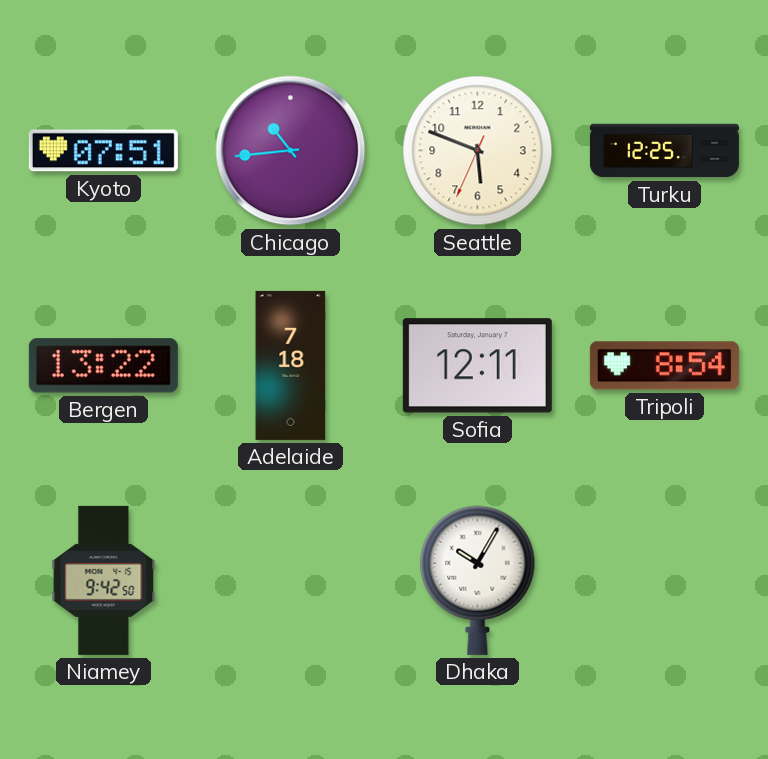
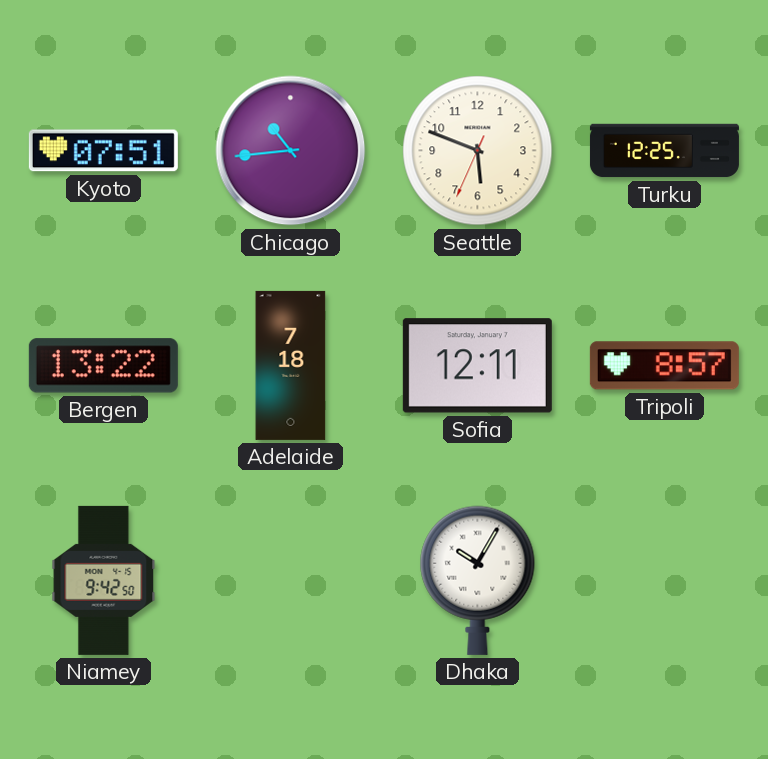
Tripoli: 8:54 -> 8:57 (664, 366)
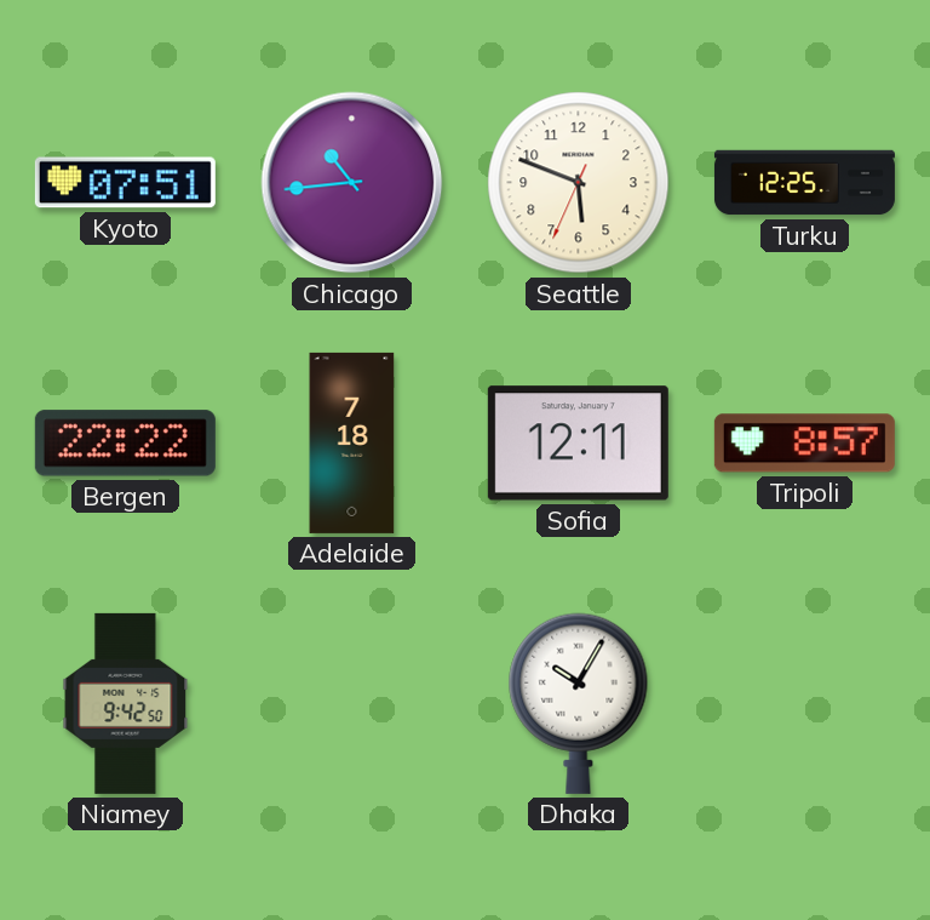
Bergen: 13:22 -> 22:22 (125, 444)
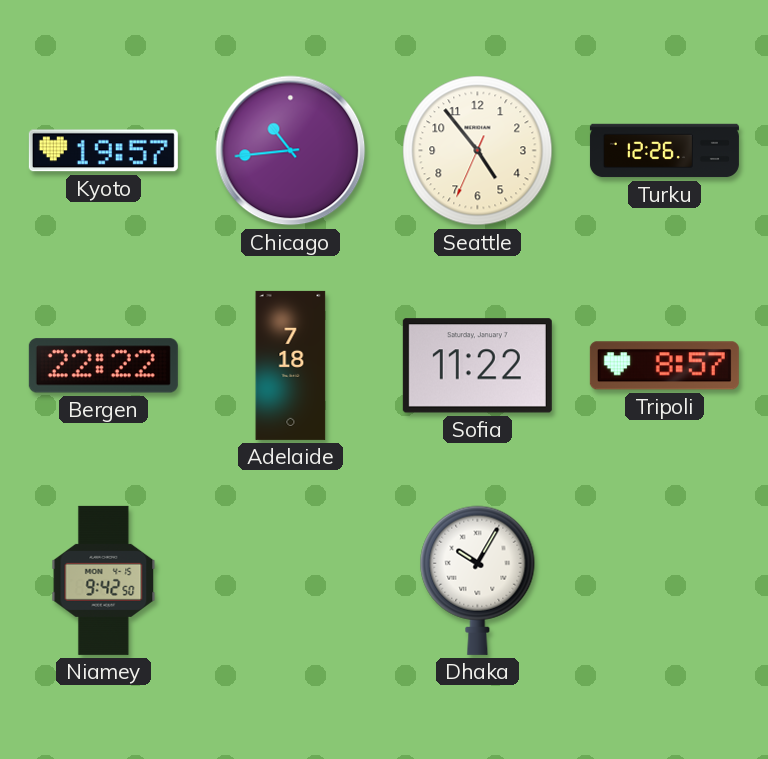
Kyoto: 07:51 -> 19:57 (103, 151)
Seattle: 5:48 -> 4:53 (478, 151)
Turku: 12:25 -> 12:26 (664, 151)
Sofia: 12:11 -> 11:22 (477, 366)
